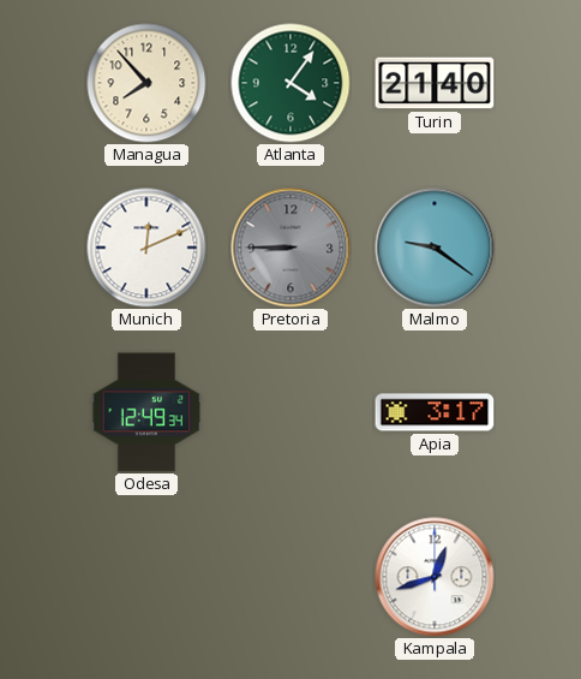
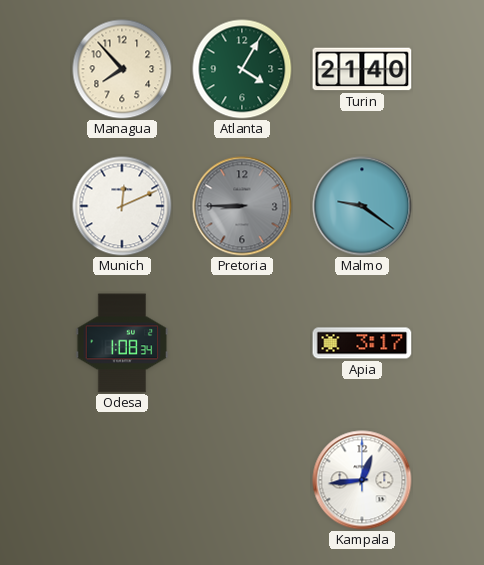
Atlanta: 4:06 -> 4:05 (242, 69)
Odesa: 12:49 -> 1:08 (122, 343)
Kampala: 12:42 -> 12:44 (362, 480)
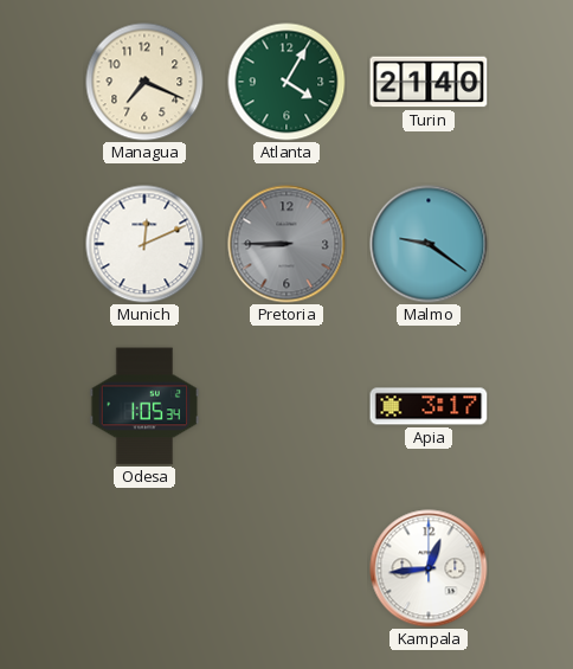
Managua: 7:53 -> 7:19 (144, 82)
Odesa: 1:08 -> 1:05 (144, 406)
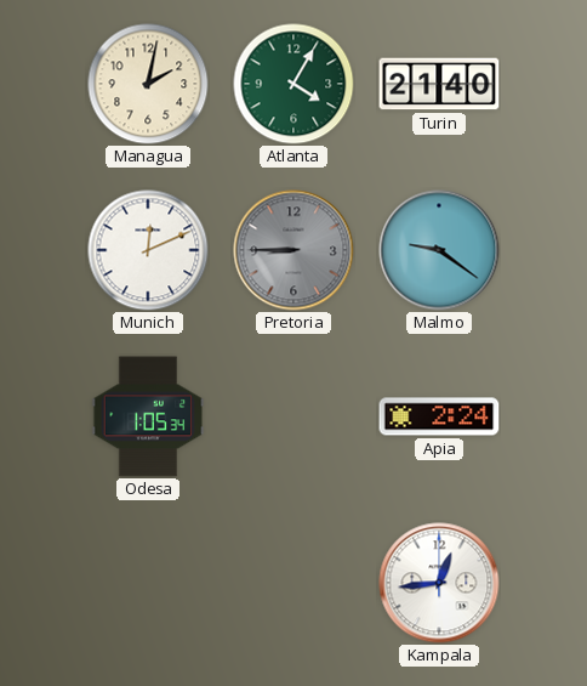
Managua: 7:19 -> 2:02 (148, 84)
Apia: 3:17 -> 2:24 (439, 416)
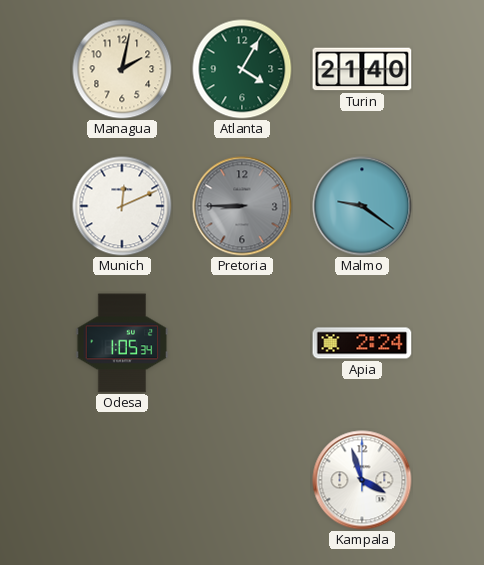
Kampala: 12:44 -> 3:57 (362, 480)
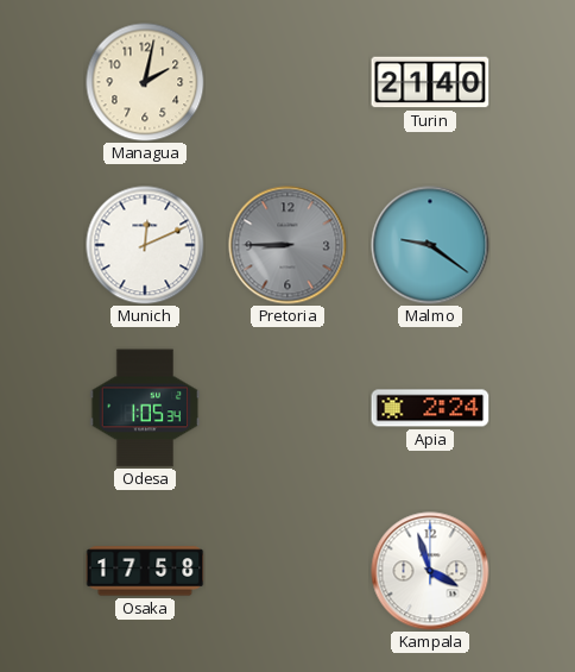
Atlanta: 4:05 -> none (242, 69)
Osaka: none -> 17:58 (145, 571)
